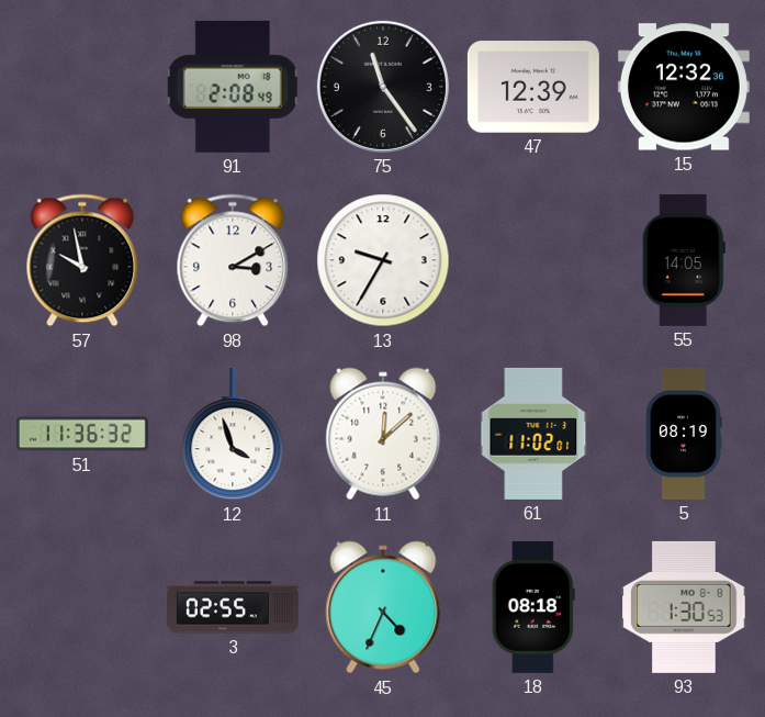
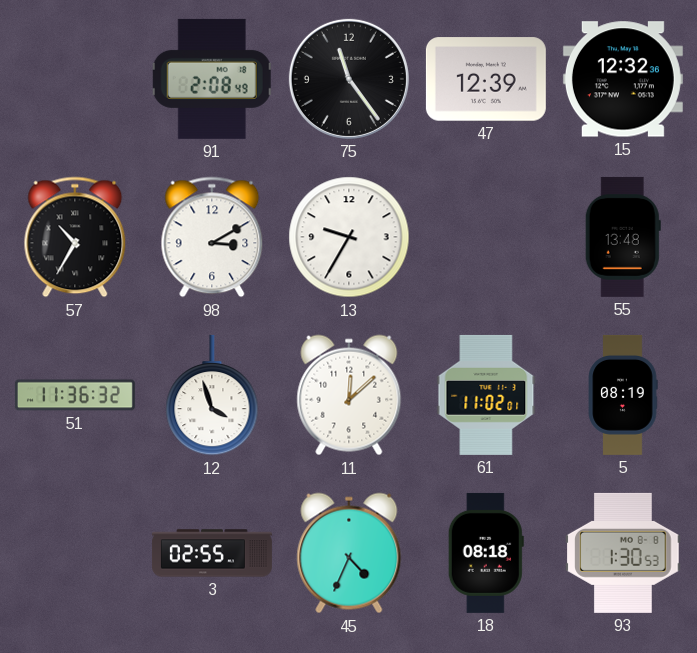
57: 9:58 -> 10:35 (75, 237)
55: 14:05 -> 13:48 (623, 237)
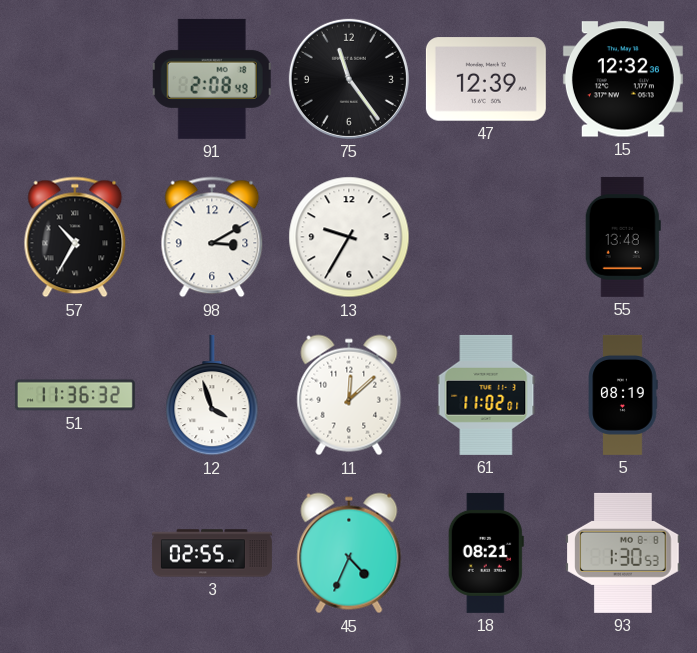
18: 08:18 -> 08:21 (486, 553)
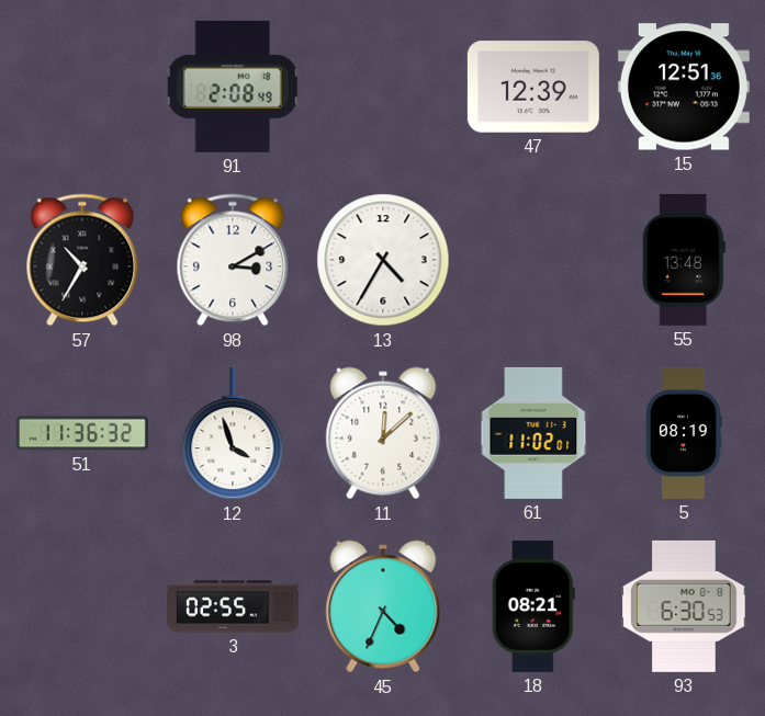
75: 11:24 -> none (349, 79)
15: 12:32 -> 12:51 (684, 87)
13: 9:35 -> 4:35 (383, 260)
93: 1:30 -> 6:30 (684, 606)
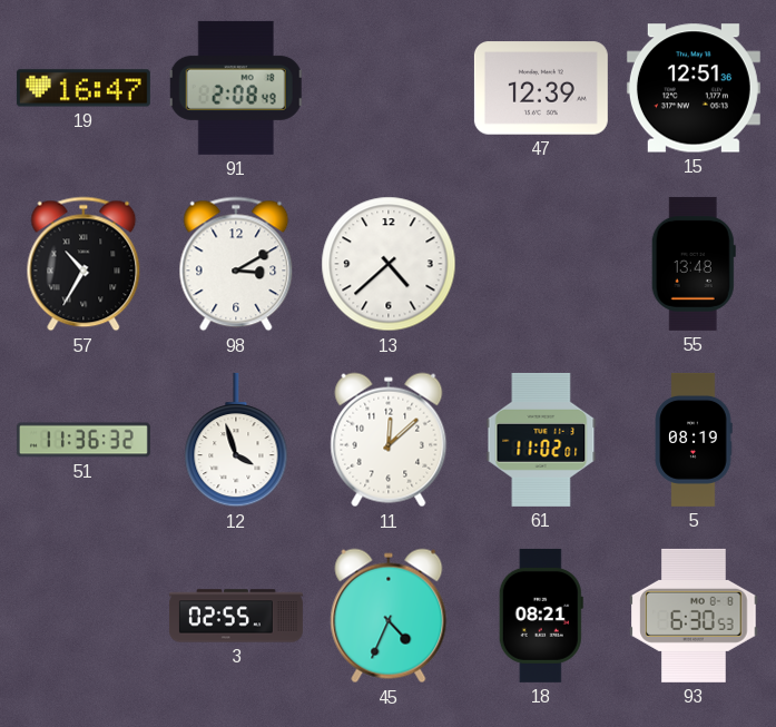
19: none -> 16:47 (84, 88)
13: 4:35 -> 4:38 (389, 264)
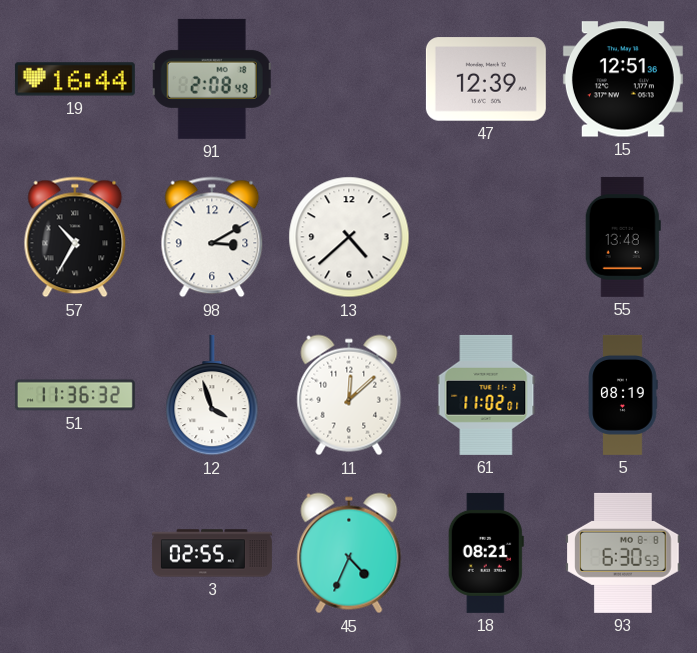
19: 16:47 -> 16:44 (75, 79)
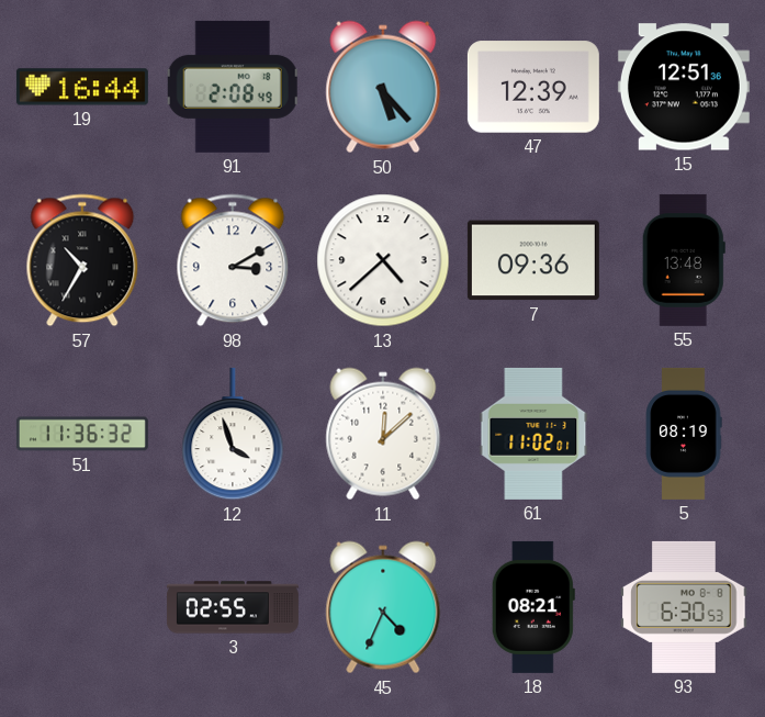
50: none -> 5:23 (383, 87)
7: none -> 09:36 (533, 260)
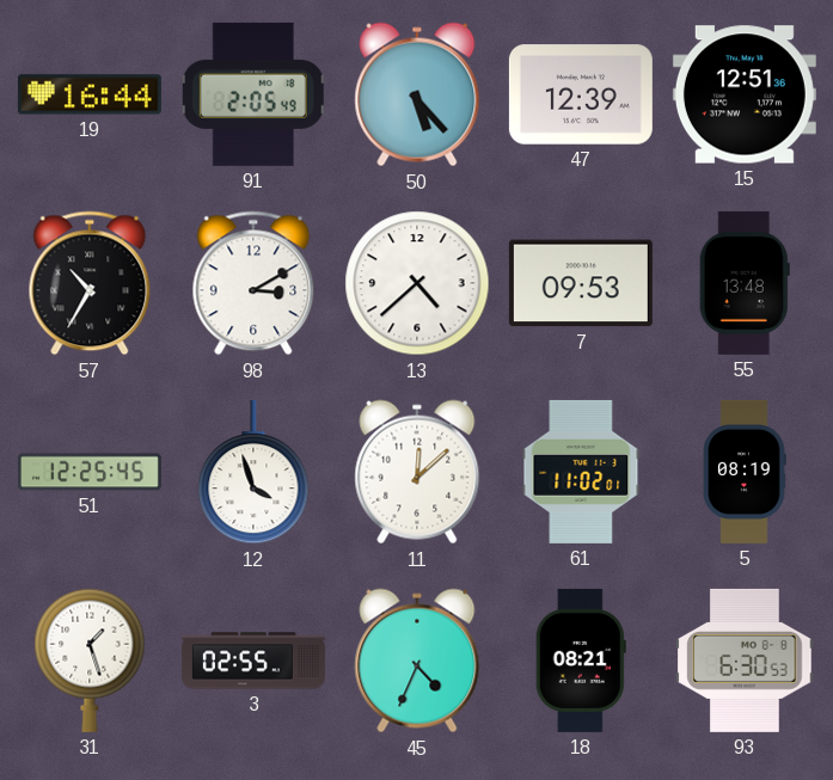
91: 2:08 -> 2:05 (253, 94)
7: 09:36 -> 09:53 (581, 283)
51: 11:36 -> 12:25 (90, 472)
31: none -> 1:27 (90, 661)
